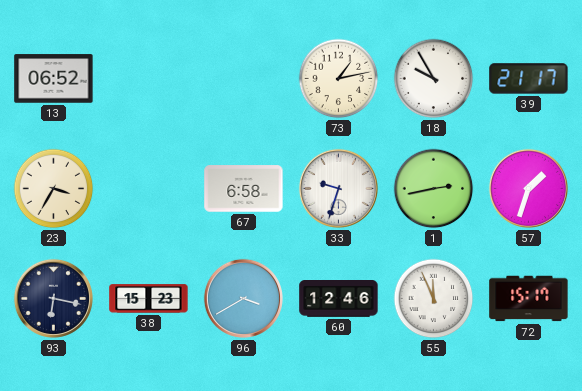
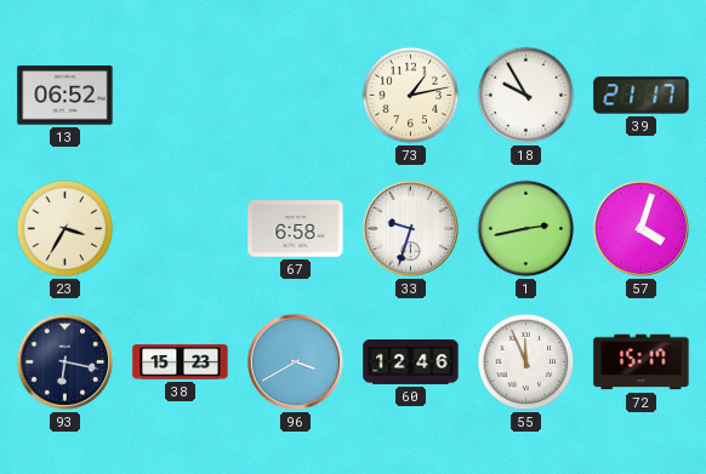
57: 1:33 -> 4:03 (640, 228)
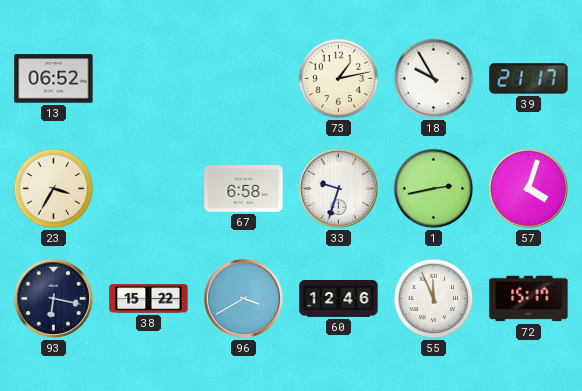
38: 15:23 -> 15:22 (149, 299)
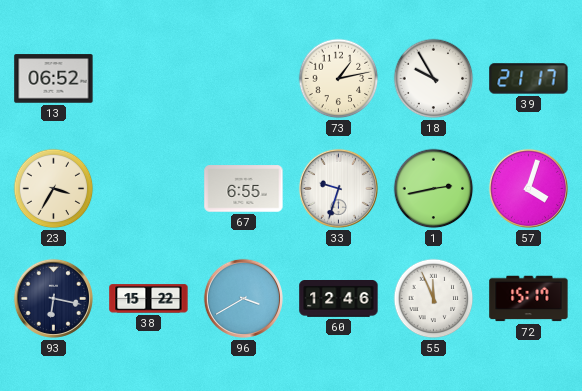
67: 6:58 -> 6:55 (244, 189)
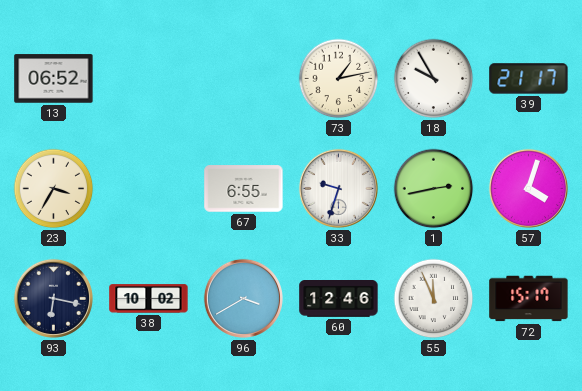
38: 15:22 -> 10:02 (149, 299)
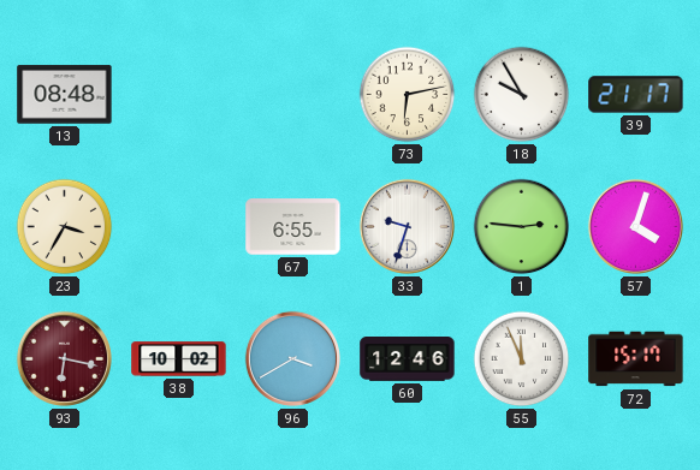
13: 06:52 -> 08:48 (65, 95)
73: 1:13 -> 6:13 (408, 95)
1: 2:43 -> 2:46 (522, 227)
93 dial: navy -> burgundy (64, 358)
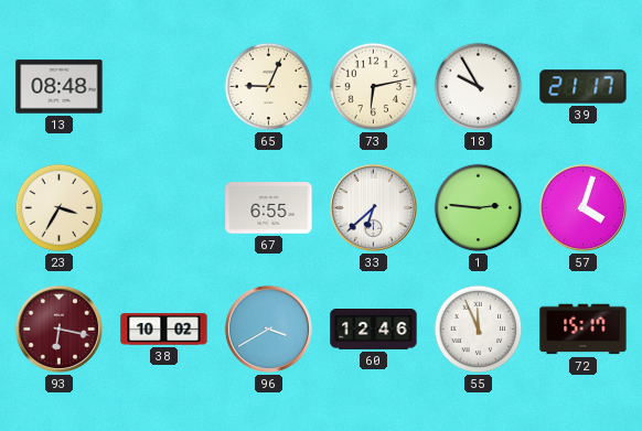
65: none -> 9:04 (269, 87)
33: 9:33 -> 6:38 (373, 207)
